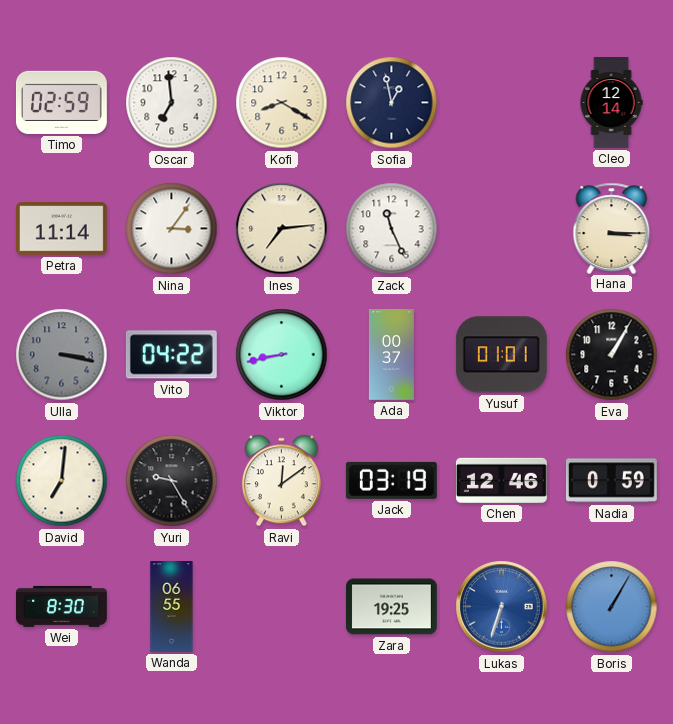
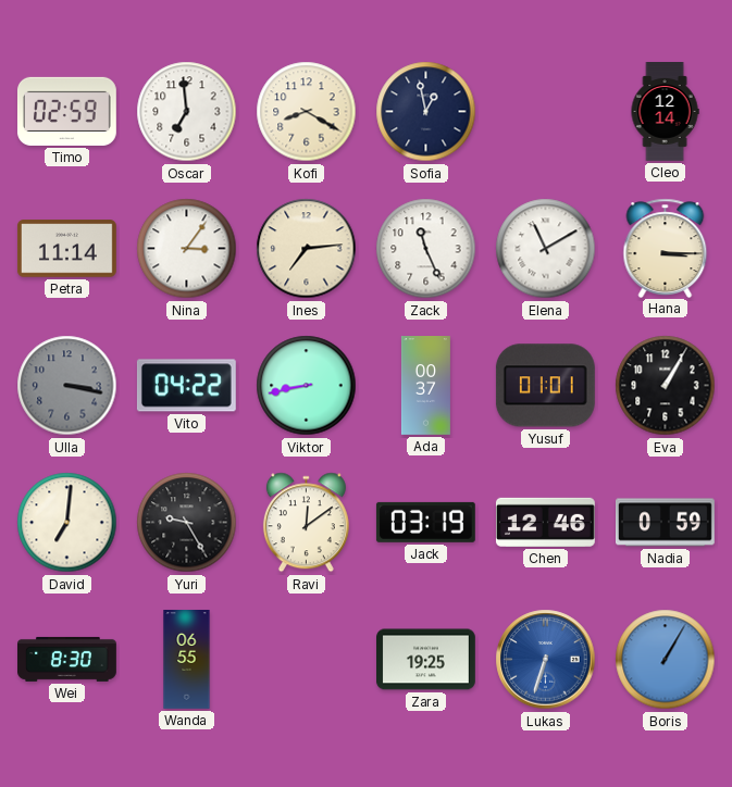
Elena: none -> 11:10 (546, 249)
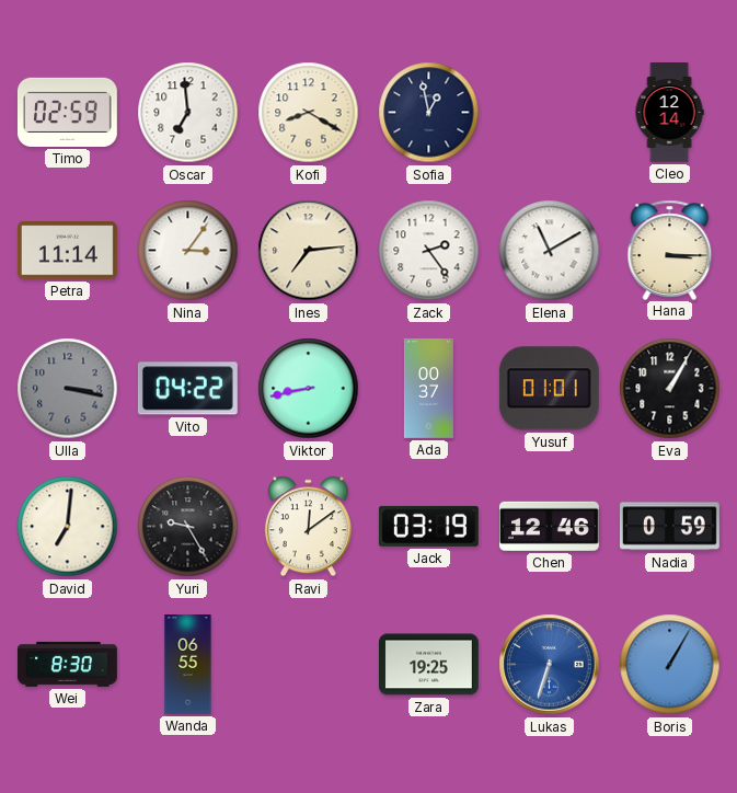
Zack: 11:26 -> 2:24 (429, 251)
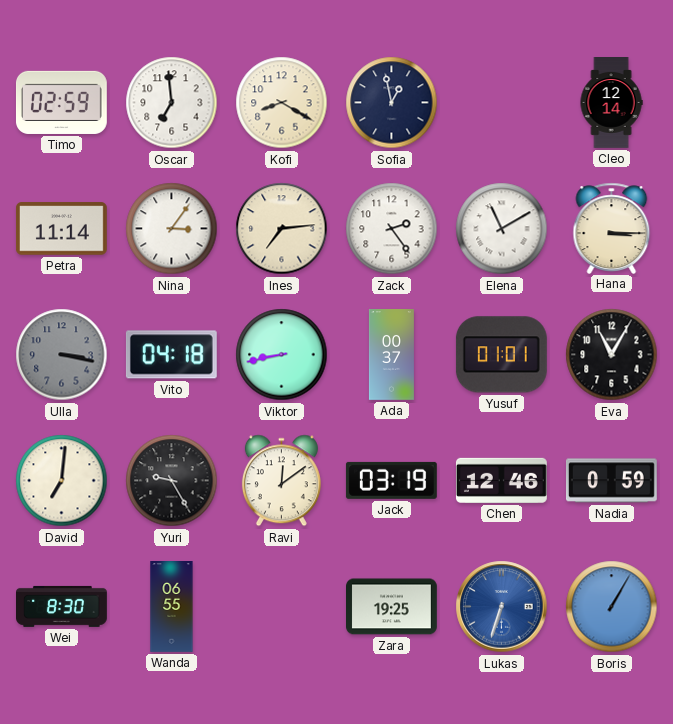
Vito: 04:22 -> 04:18 (171, 355)
Eva: 1:05 -> 11:05 (612, 355)
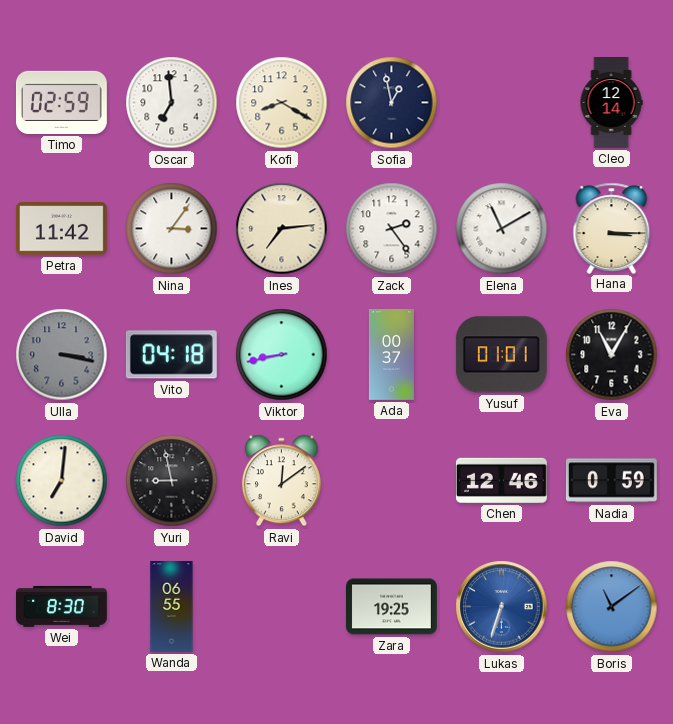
Petra: 11:14 -> 11:42 (61, 229)
Yuri: 9:25 -> 8:58 (172, 481)
Jack: 03:19 -> none (391, 480)
Boris: 1:05 -> 11:09 (612, 607)
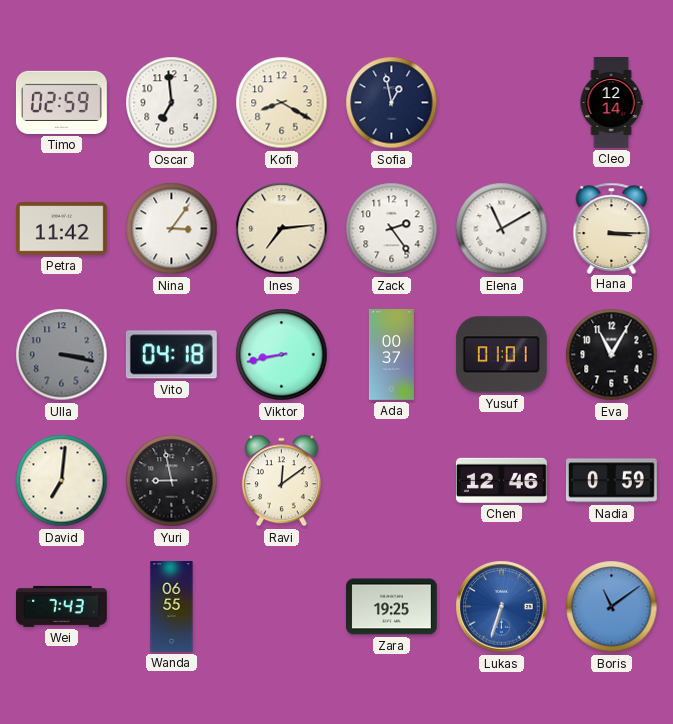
Wei: 8:30 -> 7:43 (62, 606)
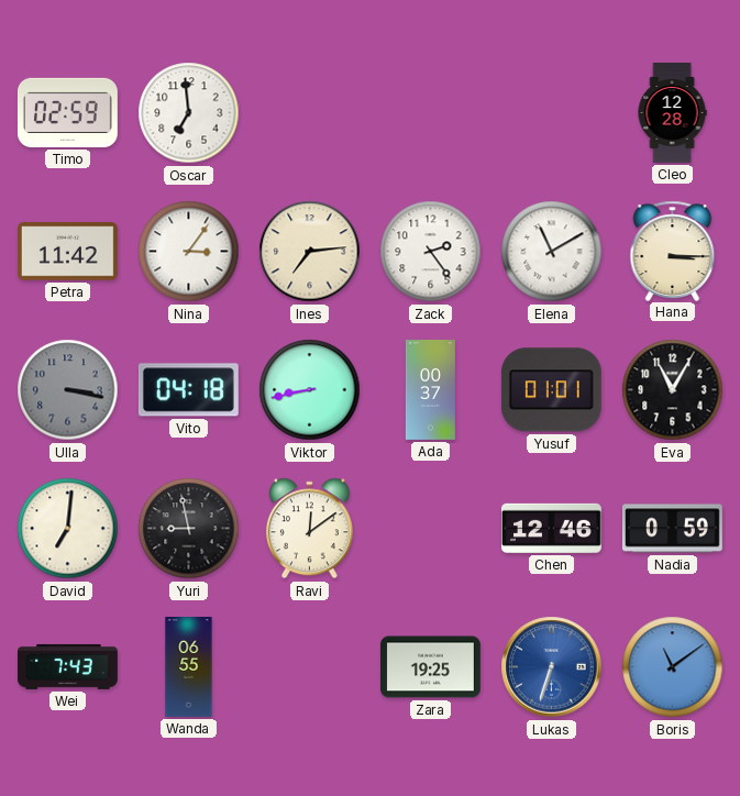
Kofi: 8:20 -> none (282, 103)
Sofia: 12:58 -> none (392, 103)
Cleo: 12:14 -> 12:28 (672, 113)
